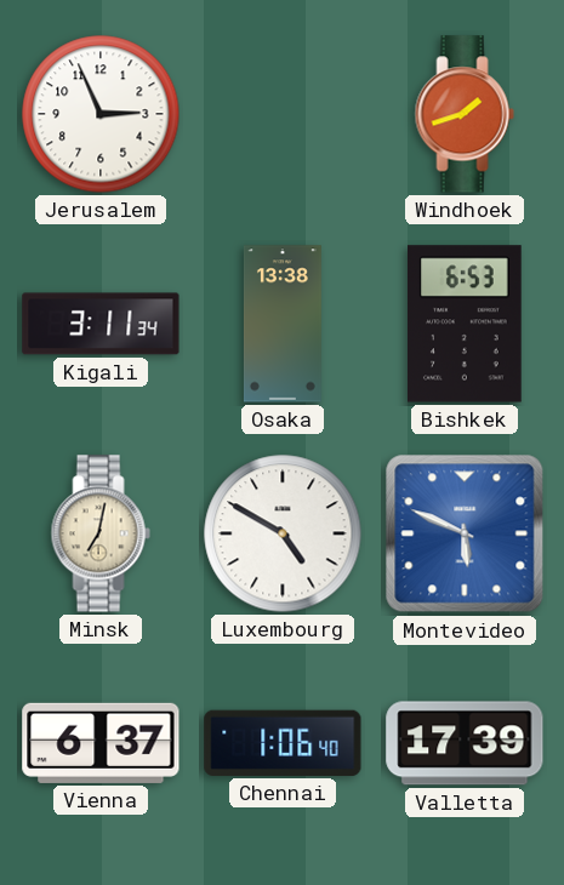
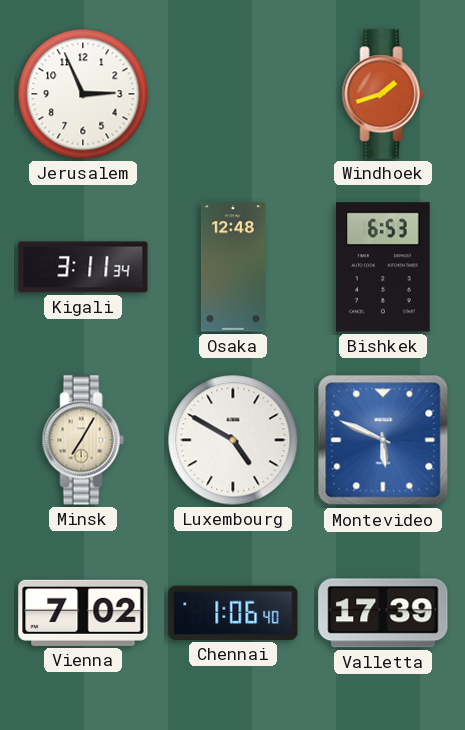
Osaka: 13:38 -> 12:48 (233, 267)
Minsk: 7:02 -> 7:05 (83, 440)
Vienna: 6:37 -> 7:02 (83, 613)
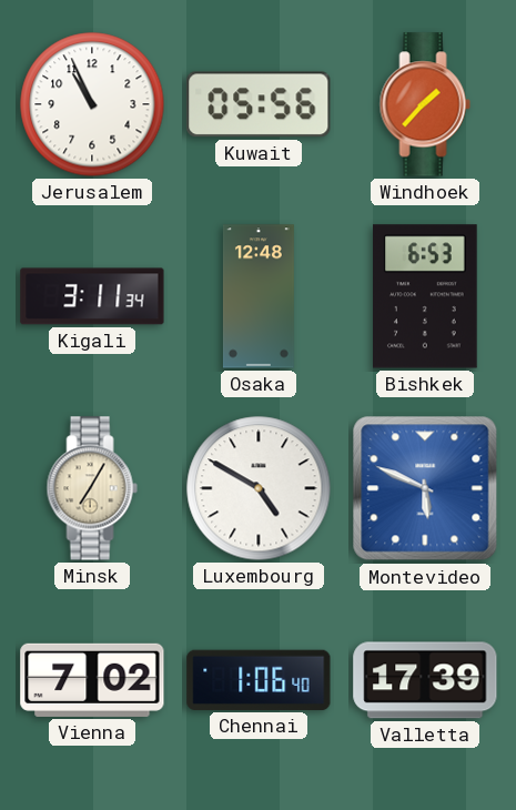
Jerusalem: 2:56 -> 10:56 (92, 104)
Kuwait: none -> 05:56 (259, 104)
Windhoek: 1:42 -> 1:37 (425, 104)
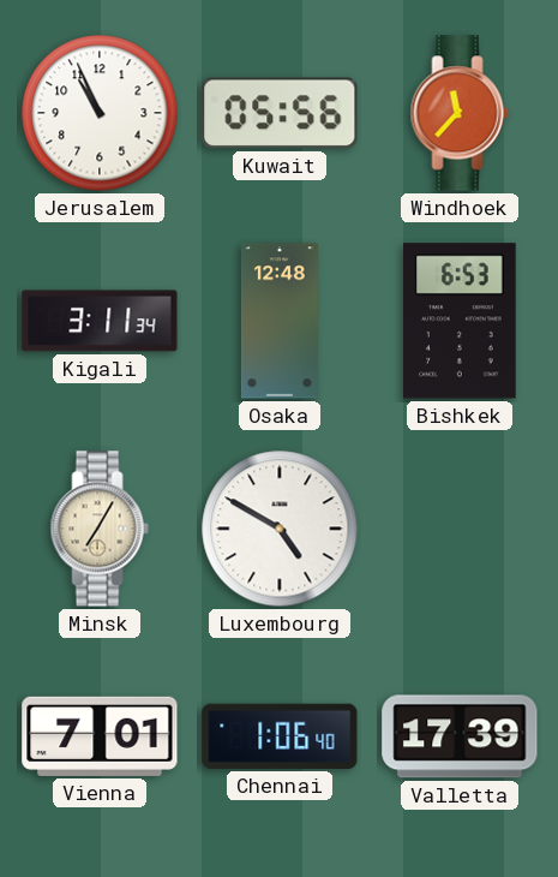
Windhoek: 1:37 -> 11:37 (460, 113)
Montevideo: 5:49 -> none (425, 488)
Vienna: 7:02 -> 7:01 (100, 736)
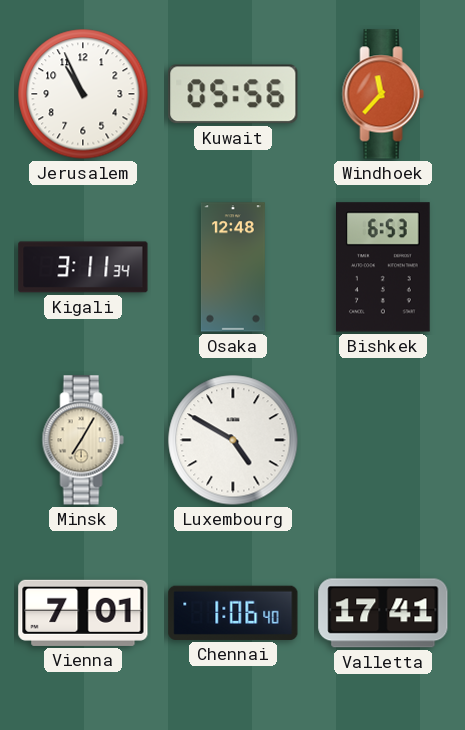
Valletta: 17:39 -> 17:41 (383, 613)
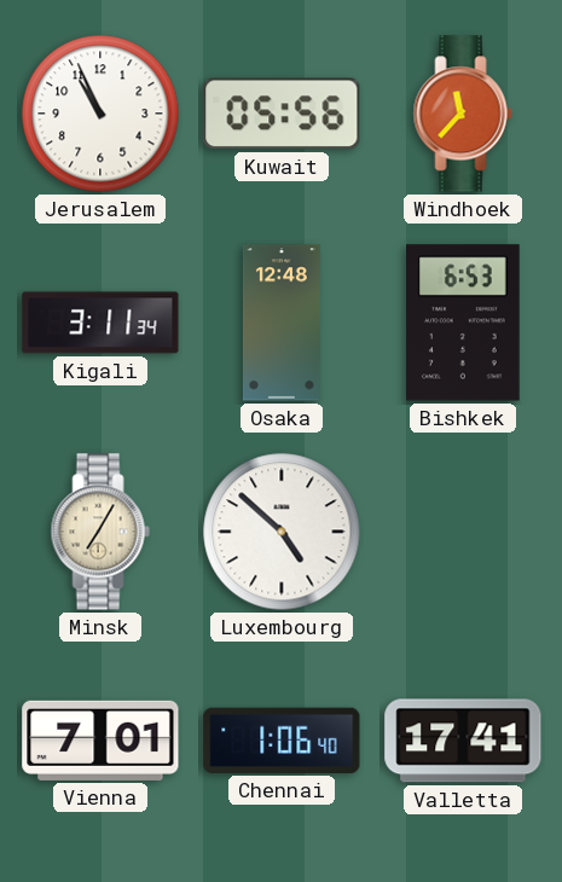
Luxembourg: 4:50 -> 4:52 (282, 532)
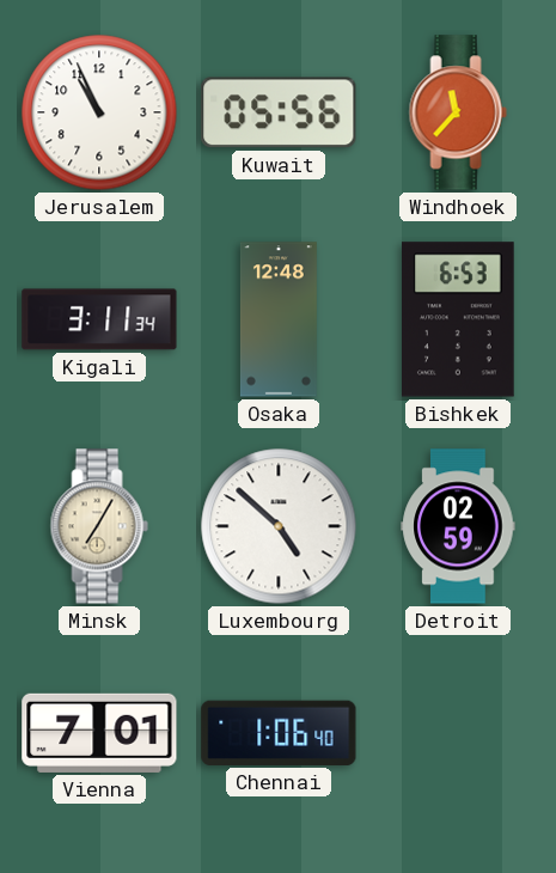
Detroit: none -> 02:59 (458, 526)
Valletta: 17:41 -> none (463, 741)
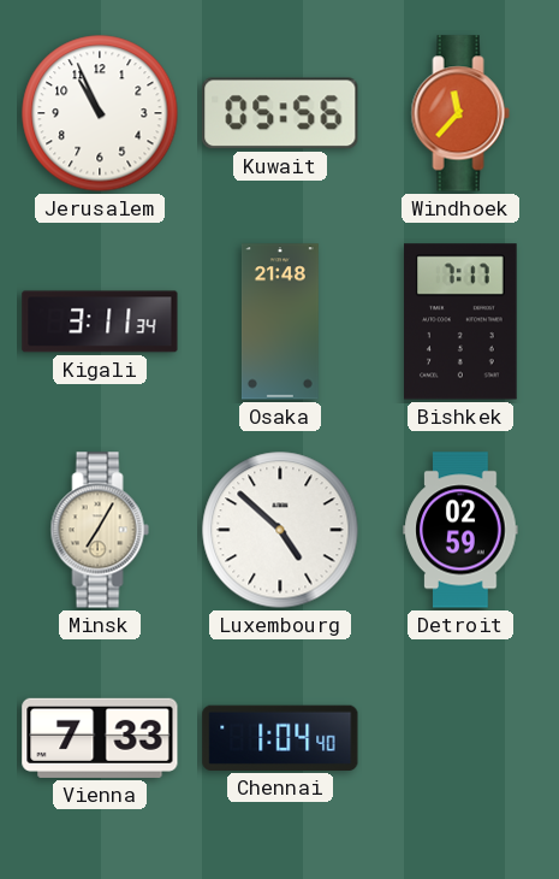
Osaka: 12:48 -> 21:48 (280, 321)
Bishkek: 6:53 -> 7:17 (462, 321)
Vienna: 7:01 -> 7:33 (100, 738)
Chennai: 1:06 -> 1:04 (280, 738)
